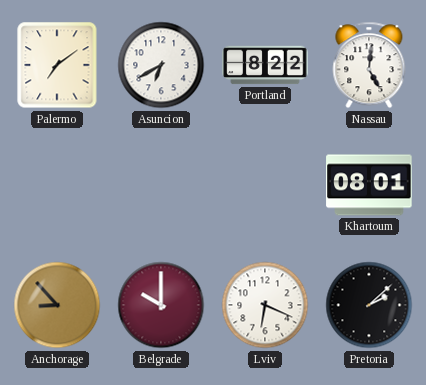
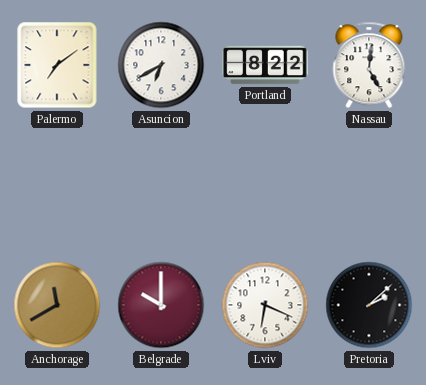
Khartoum: 08:01 -> none (369, 185)
Anchorage: 8:53 -> 11:40 (57, 305)
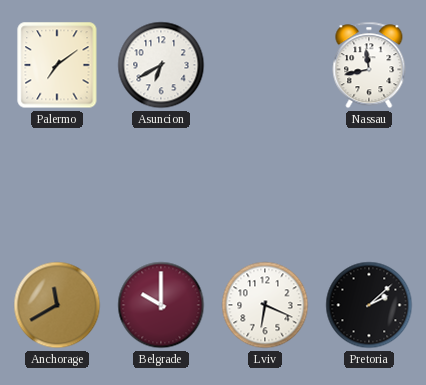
Portland: 8:22 -> none (265, 65)
Nassau: 5:01 -> 11:43 (369, 65)
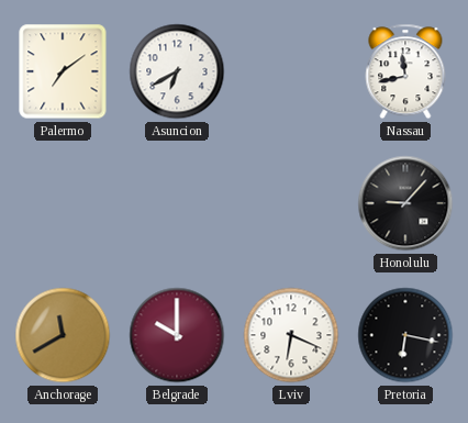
Honolulu: none -> 9:07 (405, 203)
Pretoria: 2:08 -> 6:17 (405, 335)
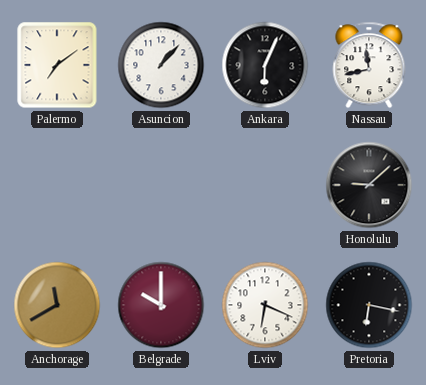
Asuncion: 6:40 -> 1:07 (161, 65)
Ankara: none -> 6:04 (265, 65)
Honolulu: 9:07 -> 9:08 (369, 185)
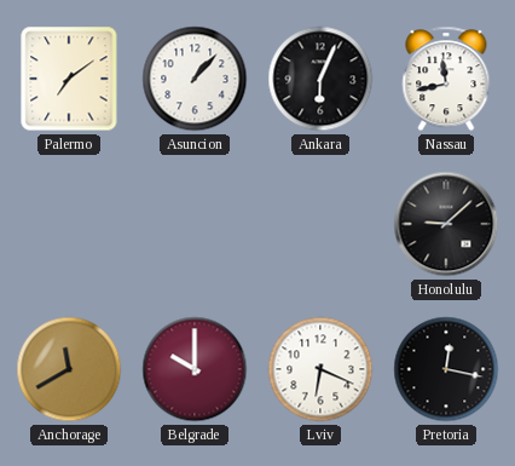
Pretoria: 6:17 -> 12:17 (446, 369)
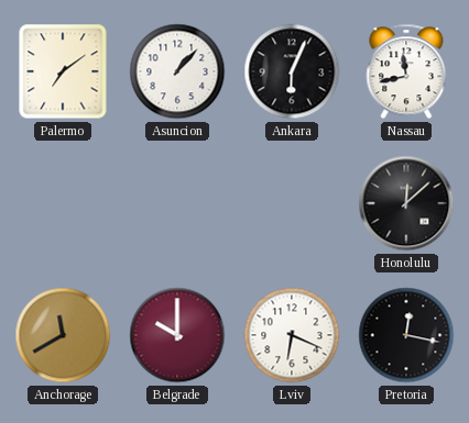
Honolulu: 9:08 -> 12:08 (406, 203)
